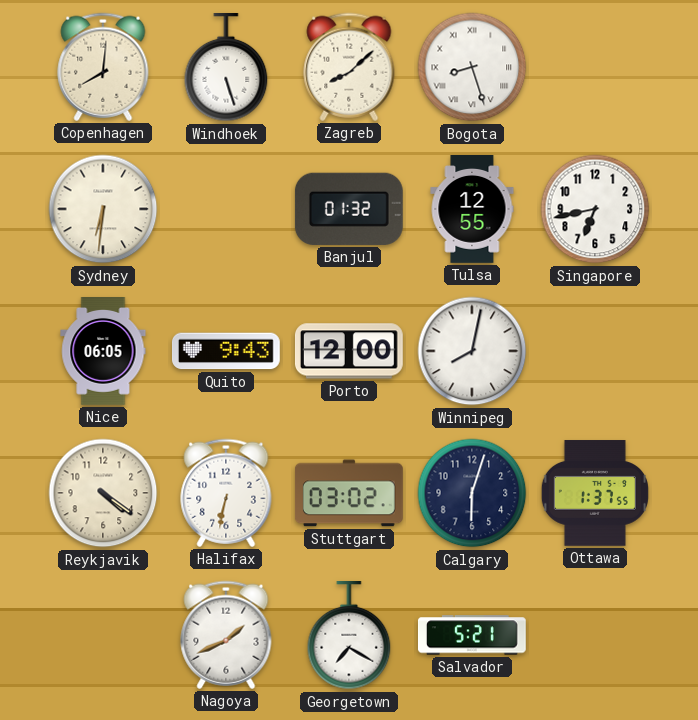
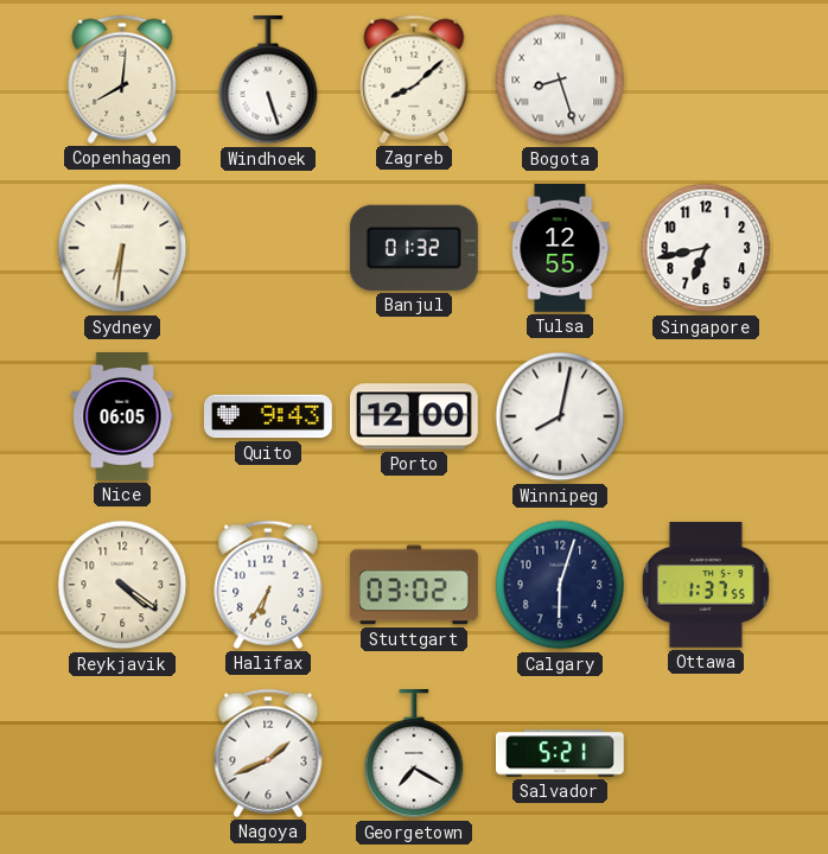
Halifax: 6:32 -> 6:35 (268, 585)
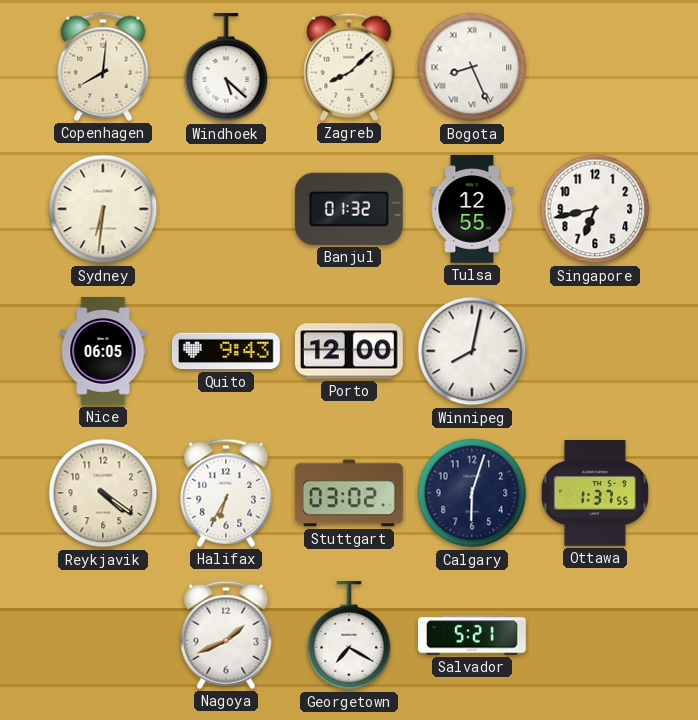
Windhoek: 5:27 -> 5:22 (226, 68)
Bogota: 8:27 -> 8:26 (472, 67)
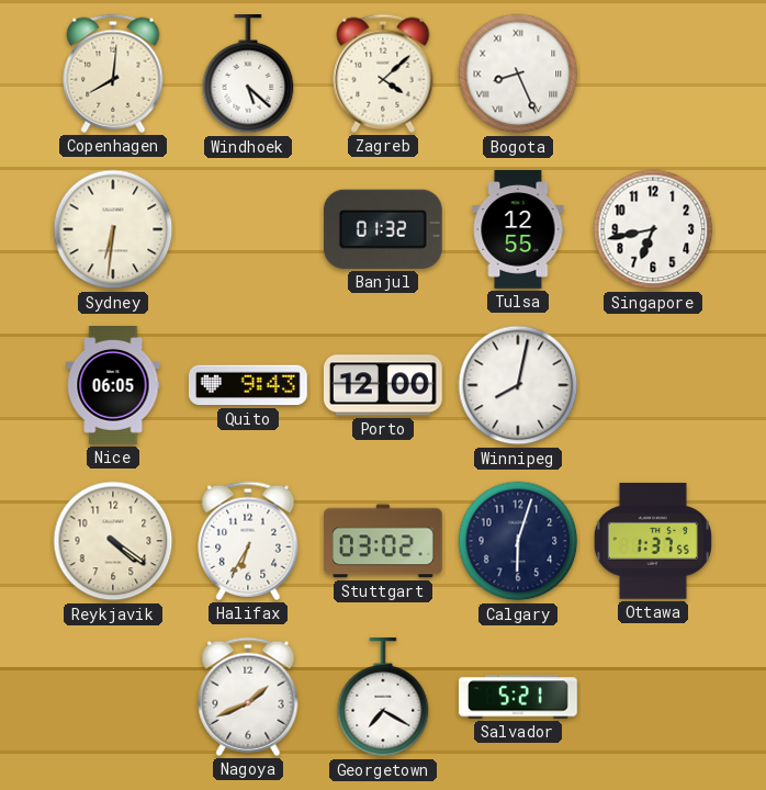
Zagreb: 8:08 -> 4:08 (383, 74)
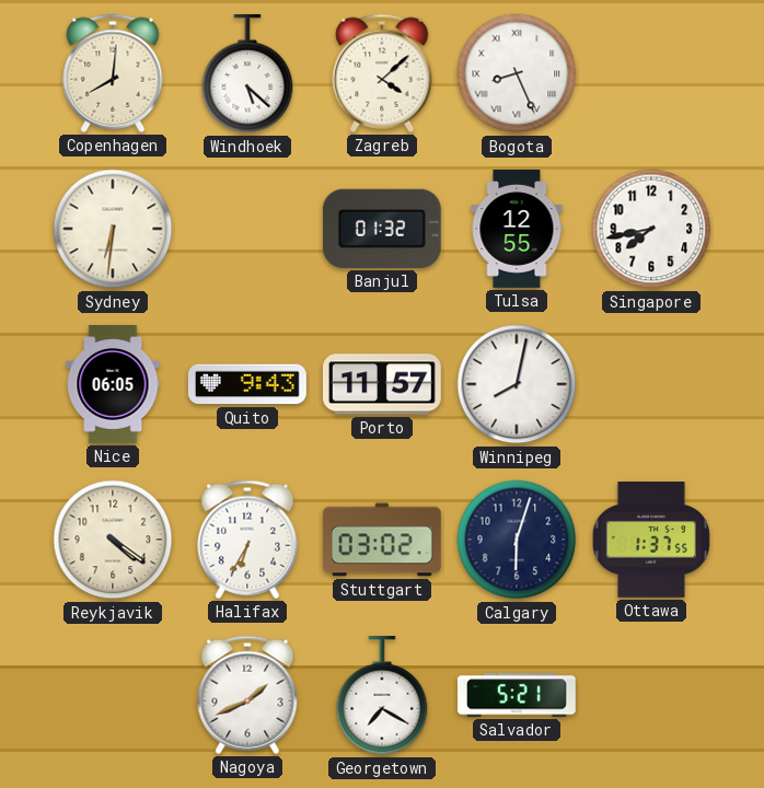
Singapore: 6:43 -> 7:43 (651, 229)
Porto: 12:00 -> 11:57 (382, 384)
